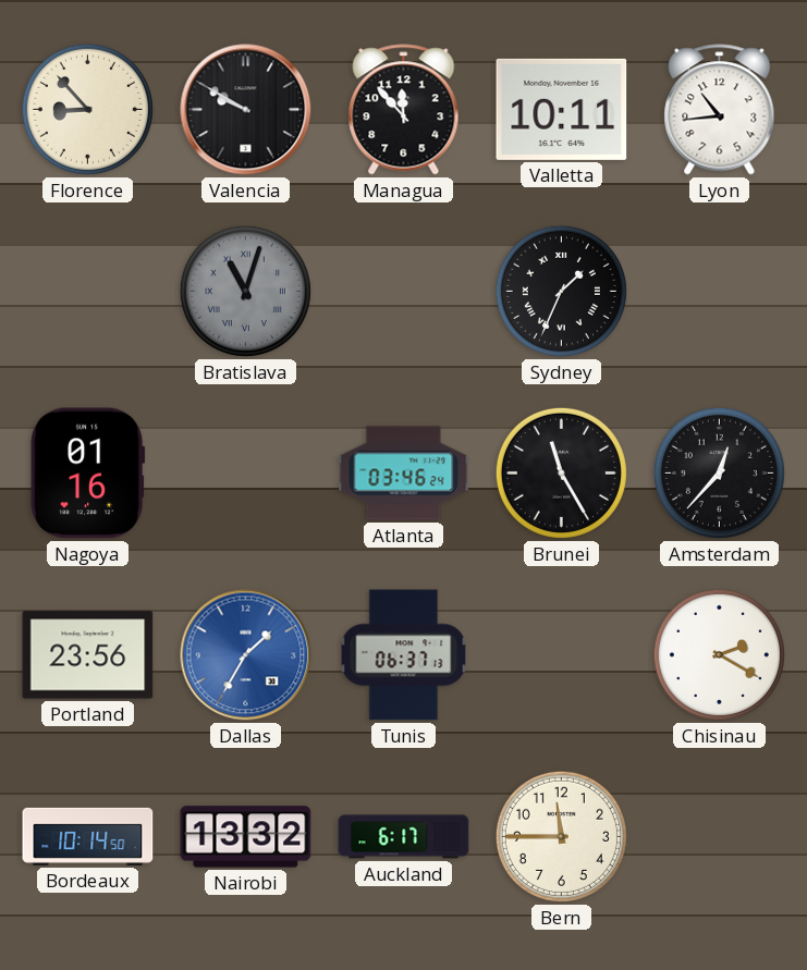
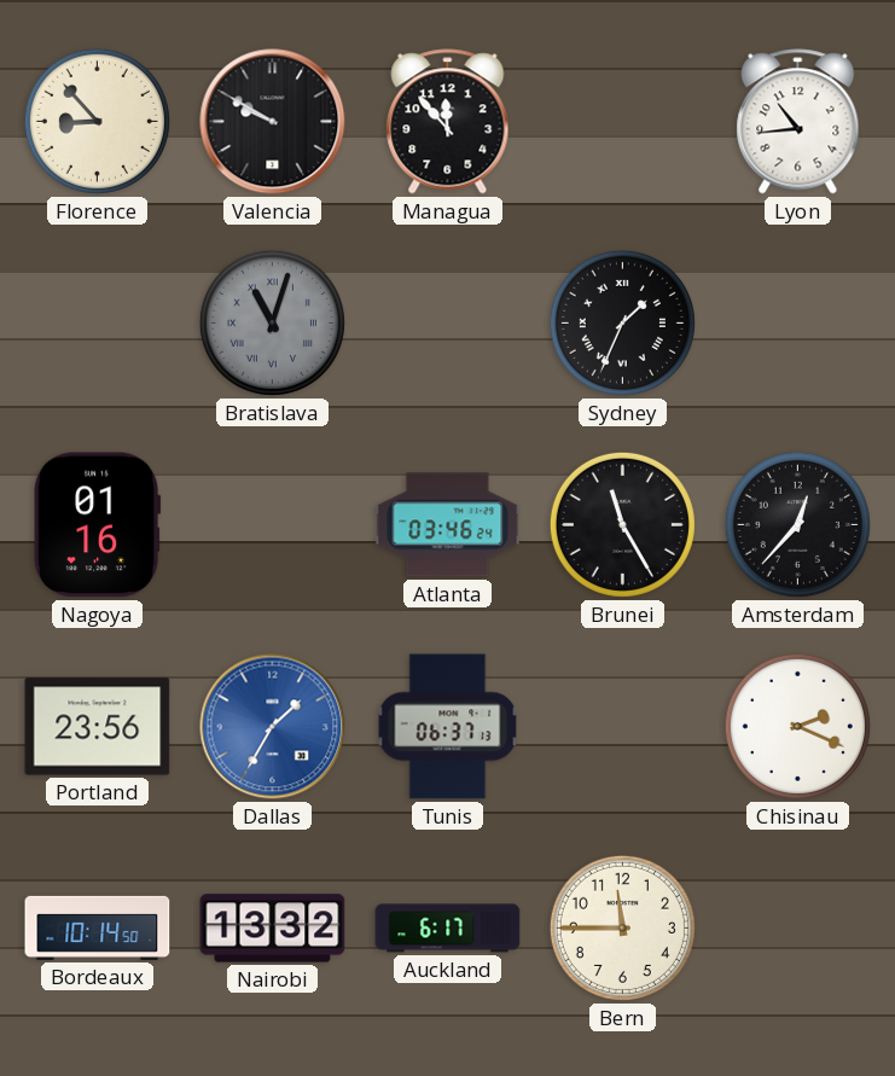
Valletta: 10:11 -> none (562, 109)
Chisinau: 2:20 -> 2:19 (797, 726)
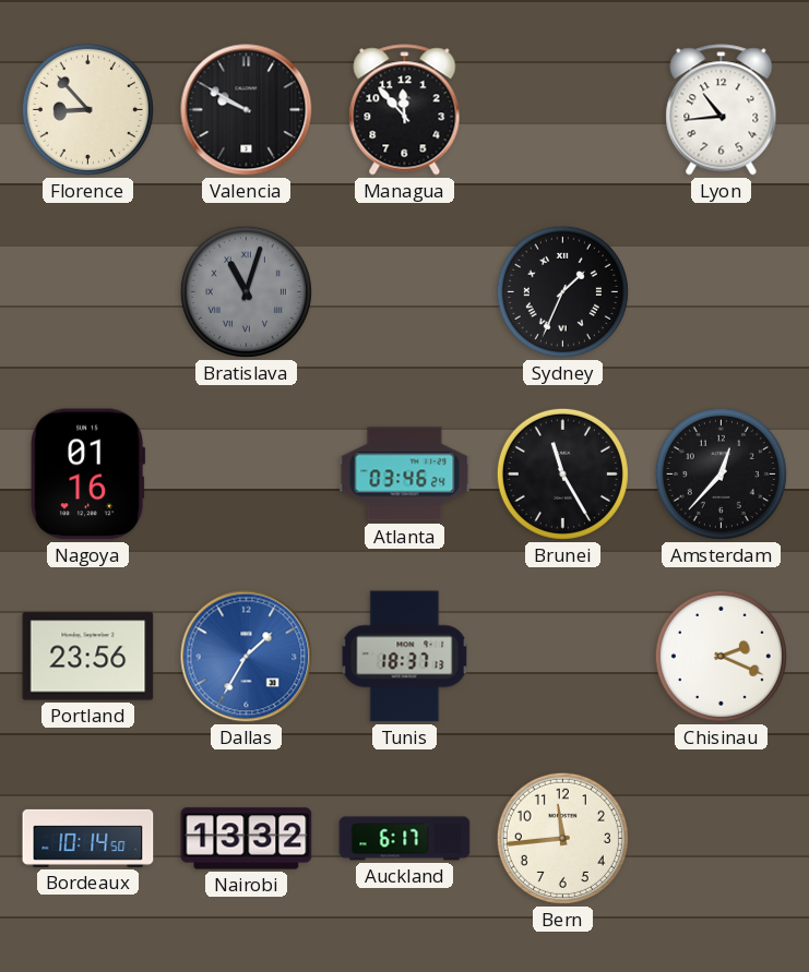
Tunis: 06:37 -> 18:37 (405, 657)
Bern: 11:45 -> 11:44 (562, 838)
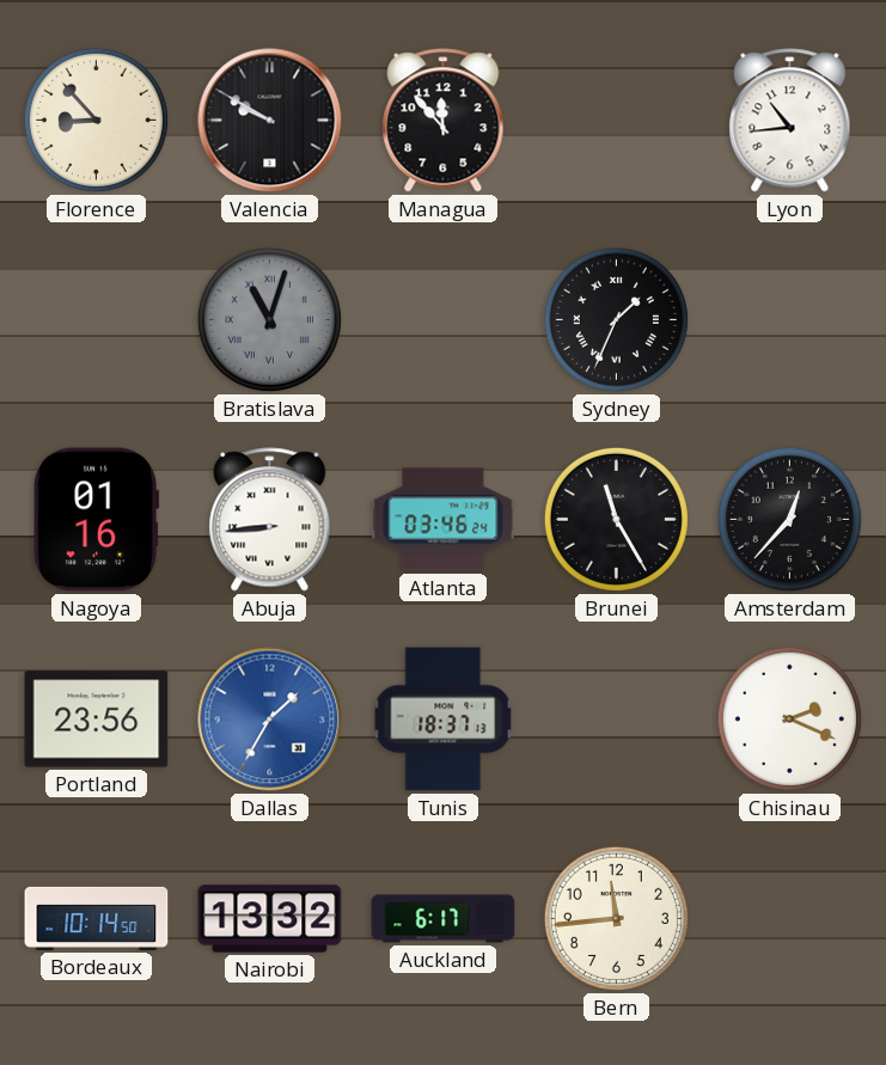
Abuja: none -> 8:44 (270, 520)
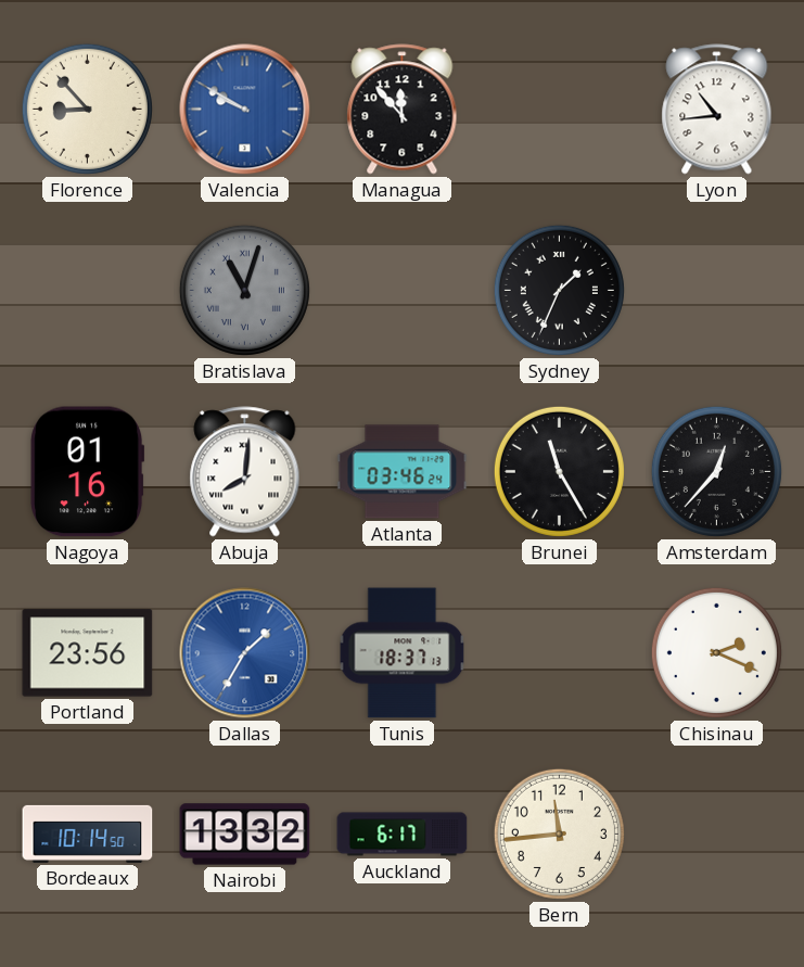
Valencia dial: black -> blue (245, 110)
Abuja: 8:44 -> 8:01 (245, 472)
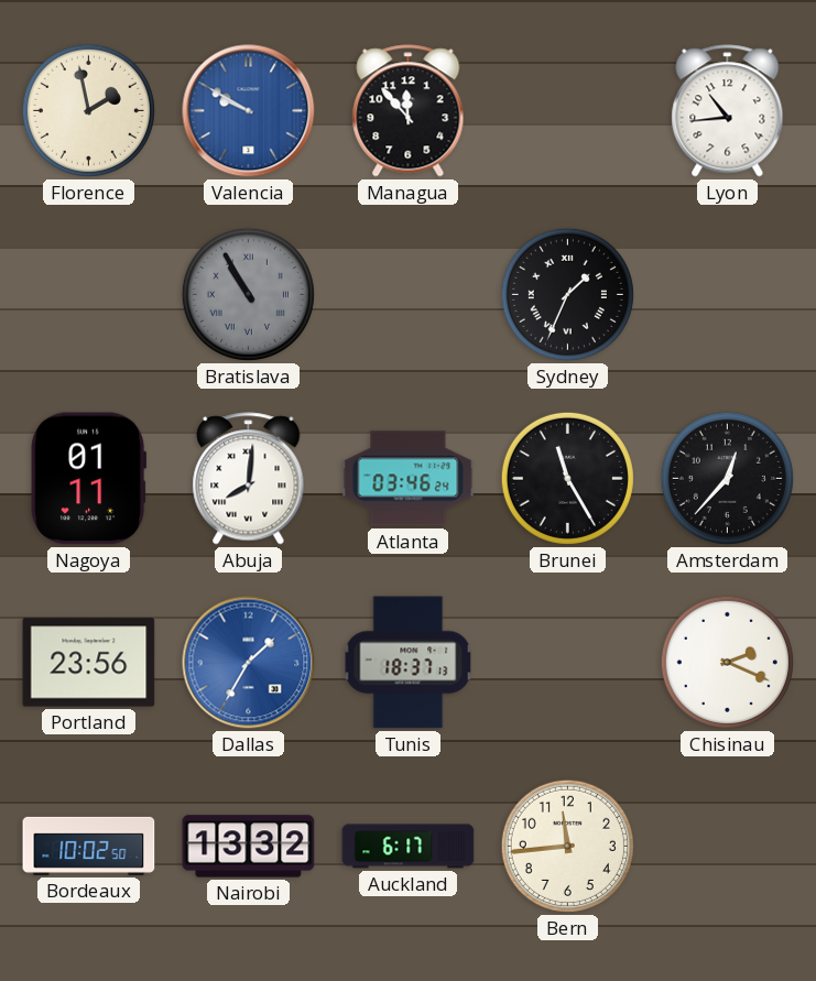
Florence: 8:53 -> 1:58 (88, 110)
Bratislava: 11:03 -> 10:55 (248, 294)
Nagoya: 01:16 -> 01:11 (89, 479)
Bordeaux: 10:14 -> 10:02 (89, 846)
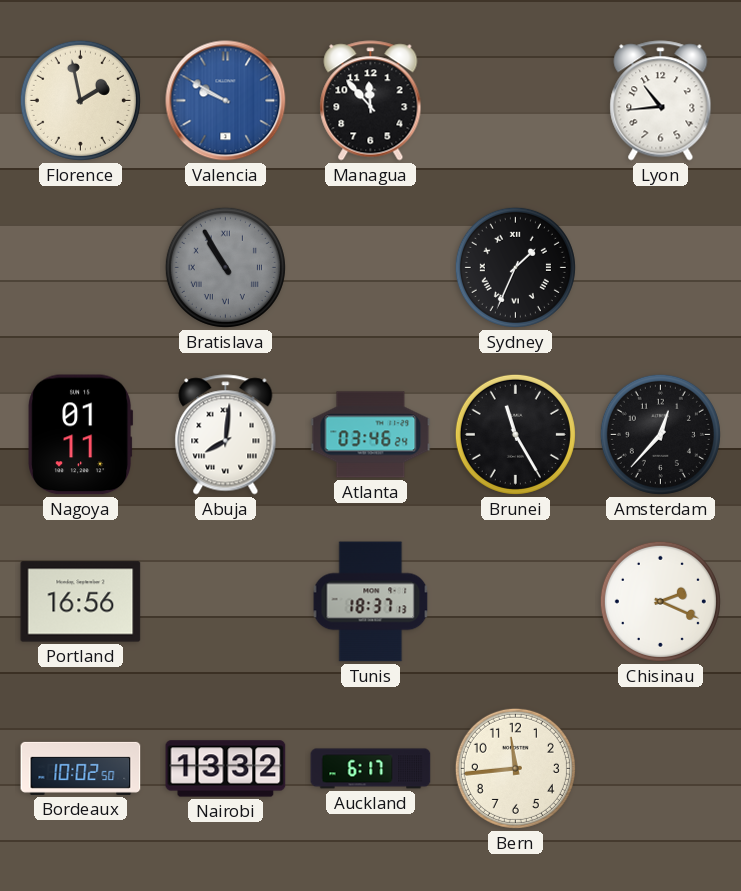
Portland: 23:56 -> 16:56 (81, 602)
Dallas: 1:35 -> none (249, 663)
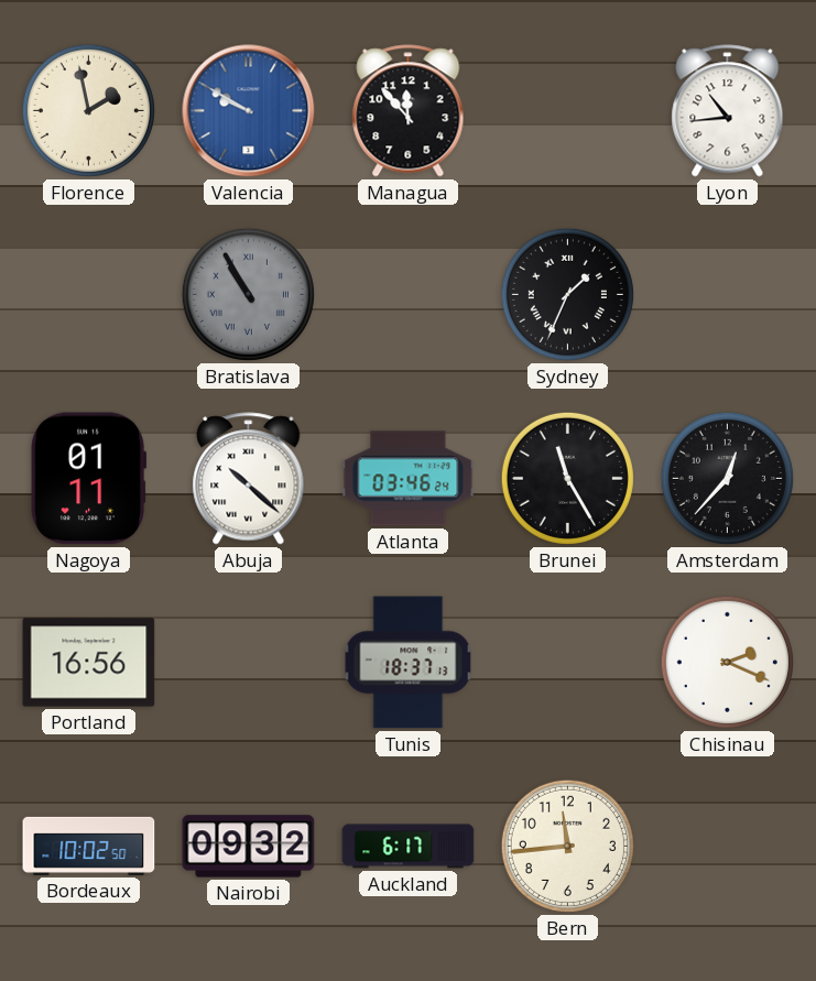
Abuja: 8:01 -> 10:22 (249, 479)
Nairobi: 13:32 -> 09:32 (249, 847)
